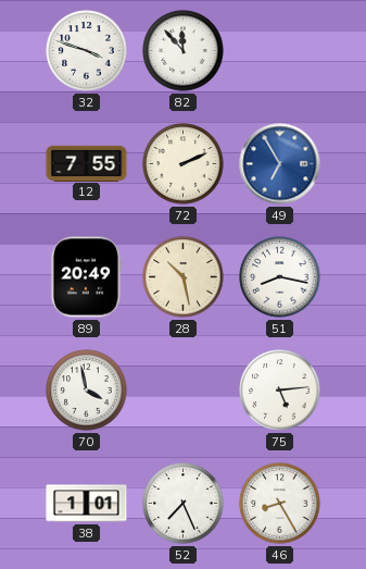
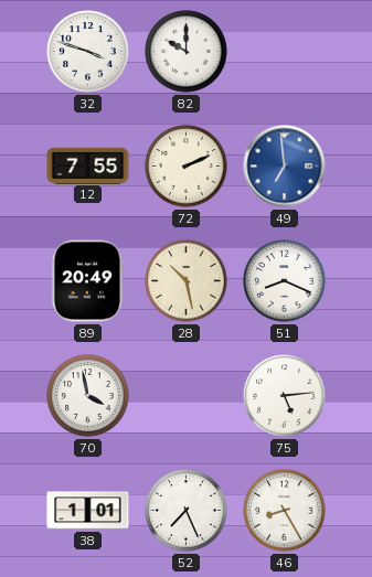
82: 11:53 -> 10:00 (187, 52)
49: 6:55 -> 6:59 (285, 167)
51: 8:17 -> 8:19 (285, 281)
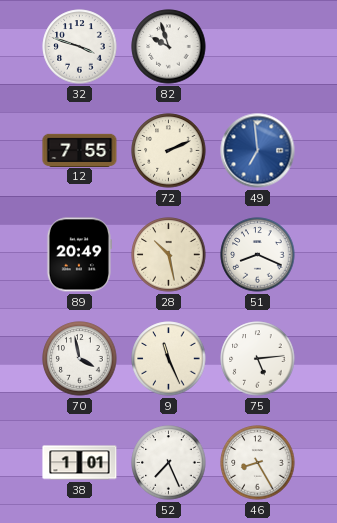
82: 10:00 -> 9:57 (169, 47)
9: none -> 11:26 (169, 359)
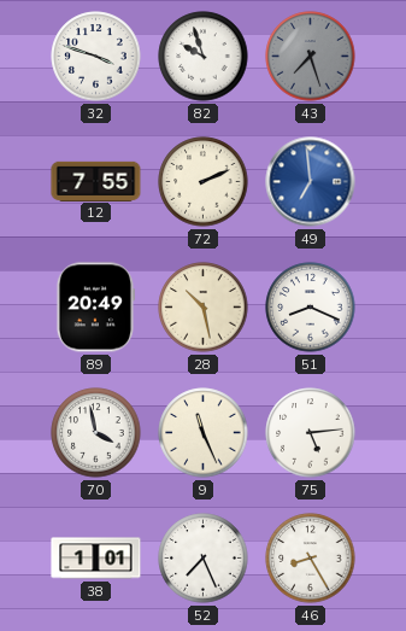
43: none -> 7:27 (311, 57)
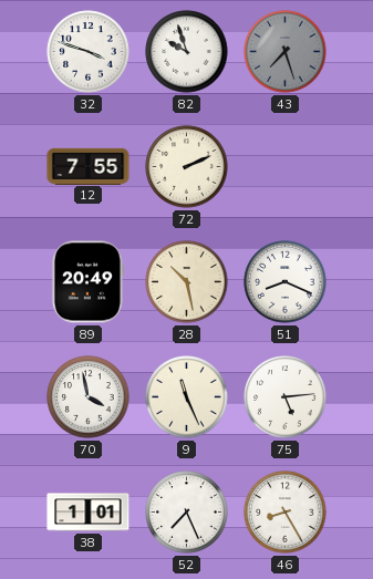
49: 6:59 -> none (311, 182)
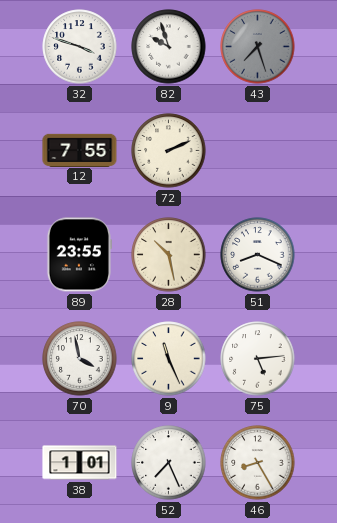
89: 20:49 -> 23:55 (79, 255)
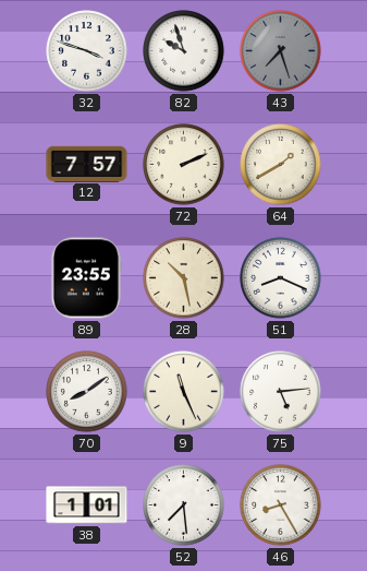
12: 7:55 -> 7:57 (87, 164)
64: none -> 1:40 (281, 165)
70: 3:58 -> 8:09 (87, 392)
52: 7:26 -> 7:29 (184, 505)
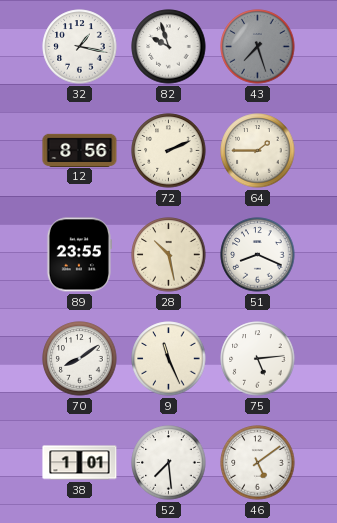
32: 3:48 -> 1:17 (80, 47)
12: 7:57 -> 8:56 (80, 150)
64: 1:40 -> 1:45 (258, 151)
46: 8:25 -> 5:09 (258, 463)
